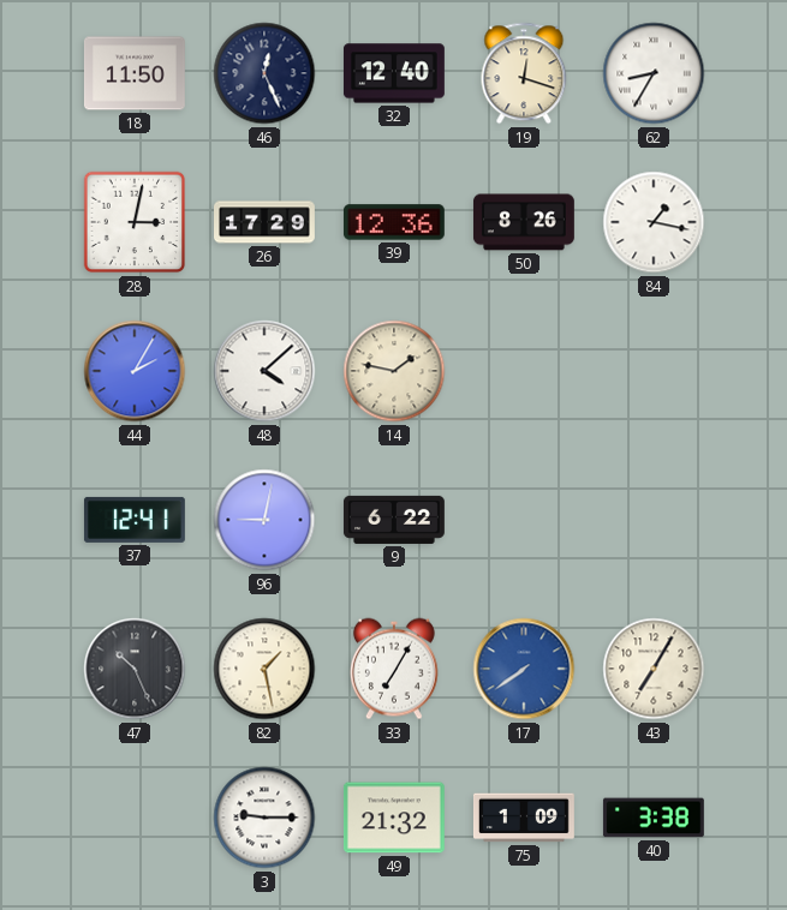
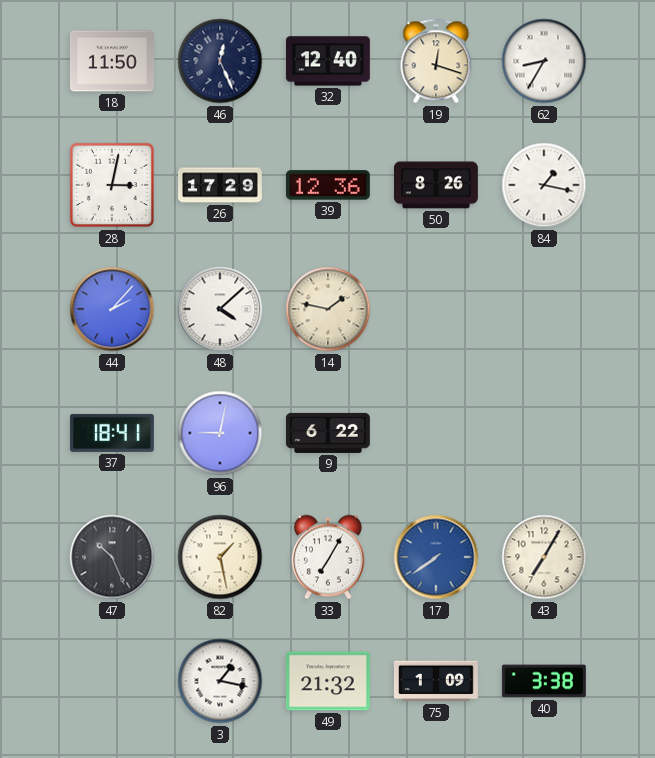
44: 2:05 -> 2:07 (112, 309)
37: 12:41 -> 18:41 (112, 433)
3: 9:15 -> 1:17 (220, 681)
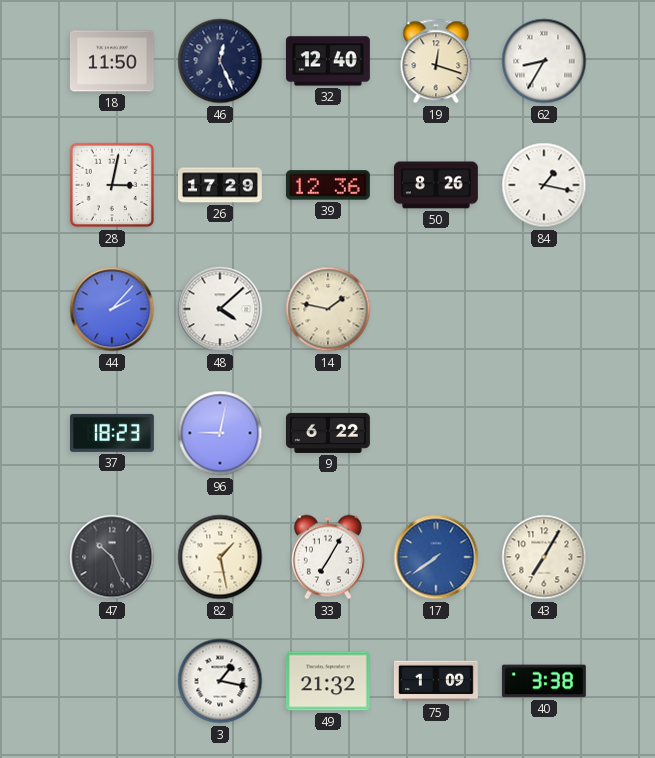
37: 18:41 -> 18:23 (112, 433)
